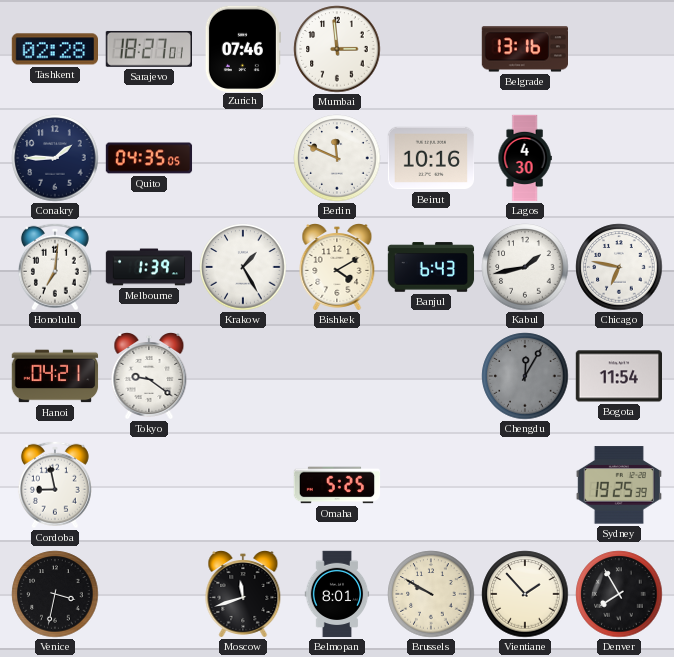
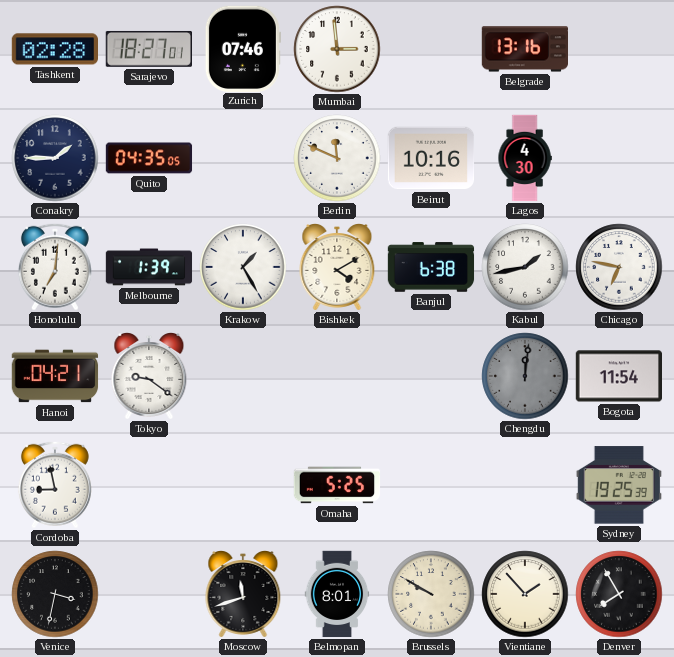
Banjul: 6:43 -> 6:38 (431, 267)
Chengdu: 12:05 -> 12:01 (525, 376)
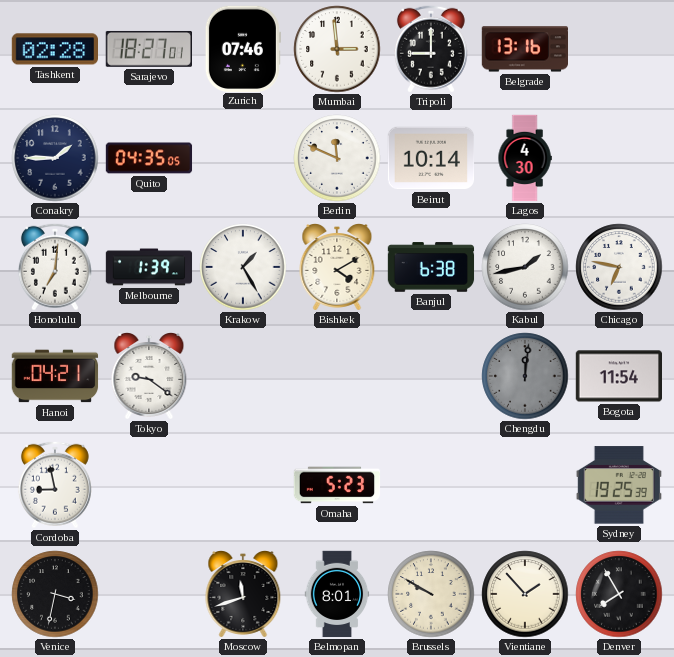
Tripoli: none -> 9:00 (431, 49)
Beirut: 10:16 -> 10:14 (431, 158)
Omaha: 5:25 -> 5:23 (337, 485)
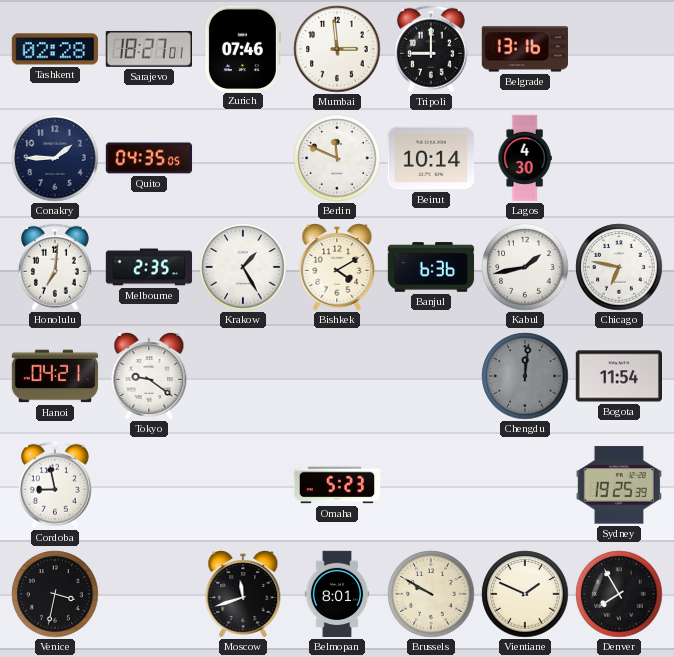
Melbourne: 1:39 -> 2:35 (149, 267)
Banjul: 6:38 -> 6:36 (431, 267)
Vientiane: 1:53 -> 1:49 (525, 594)
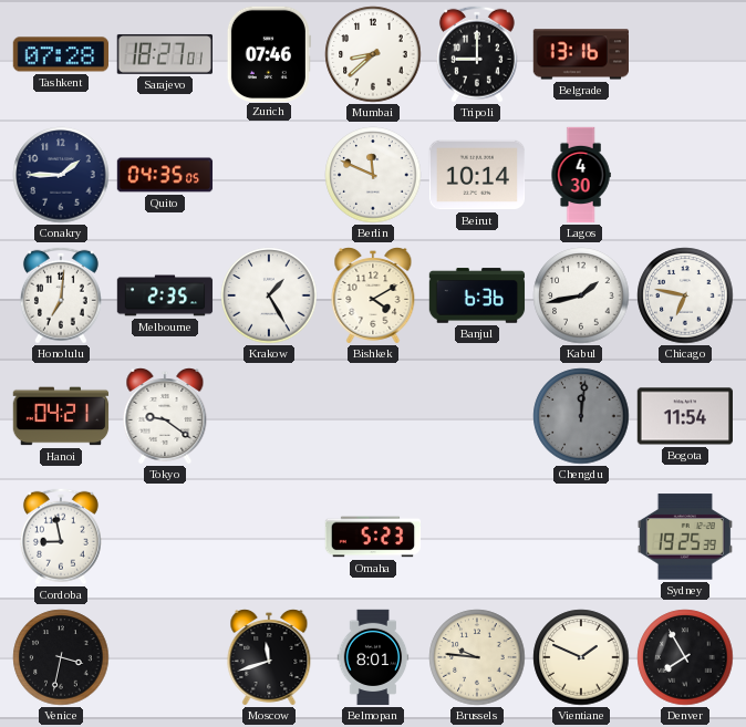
Tashkent: 02:28 -> 07:28 (61, 54)
Mumbai: 2:59 -> 8:38 (373, 54)
Brussels: 9:50 -> 9:46 (477, 657)
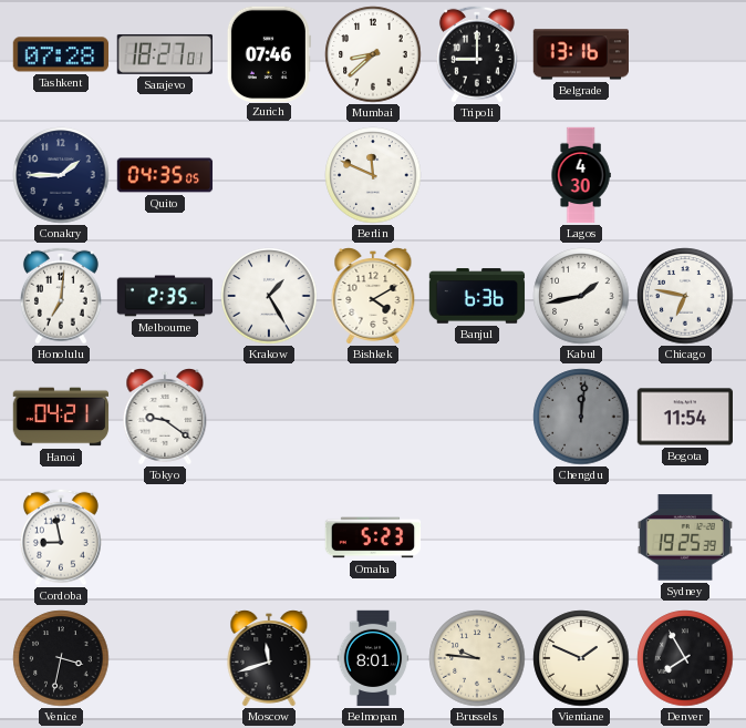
Beirut: 10:14 -> none (477, 175)
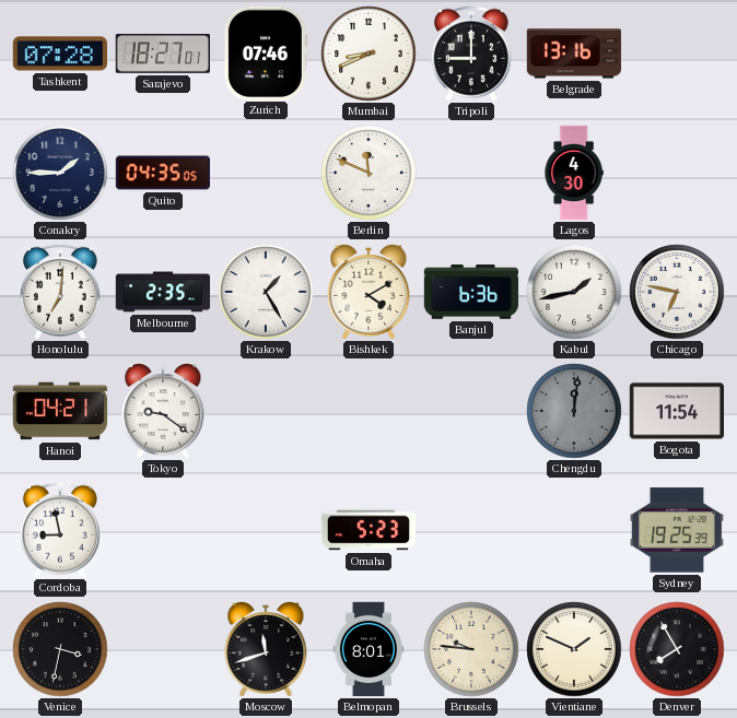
Mumbai: 8:38 -> 8:41 (368, 54)
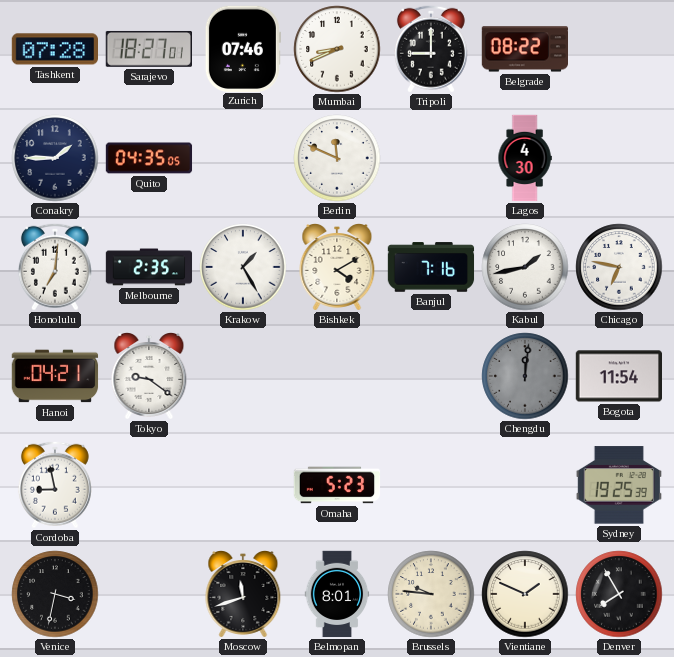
Belgrade: 13:16 -> 08:22 (524, 49)
Banjul: 6:36 -> 7:16 (431, 267)
